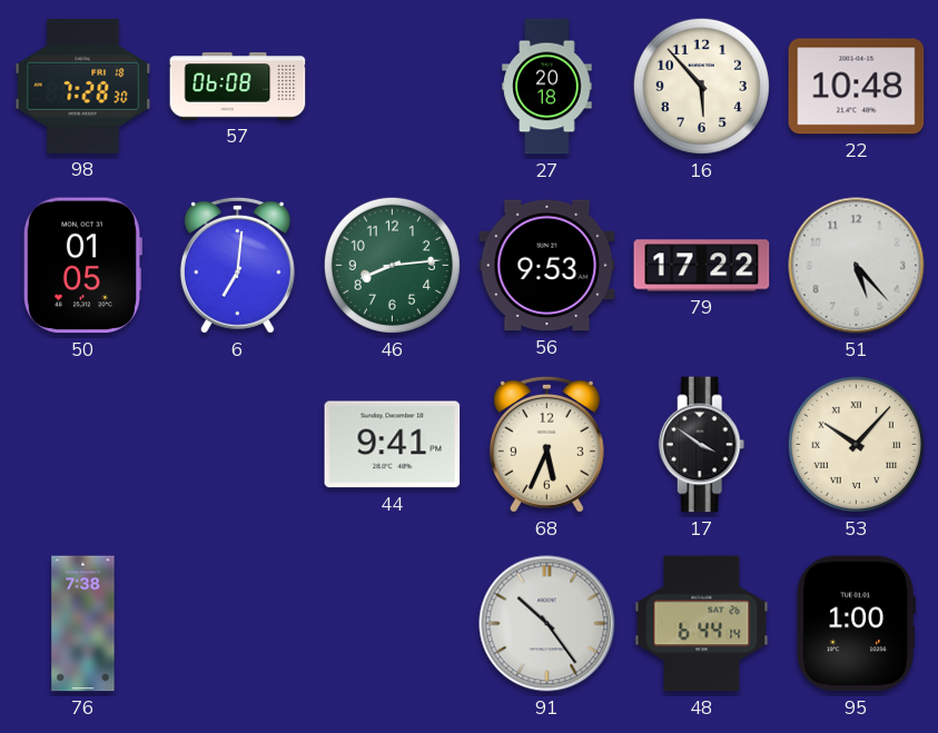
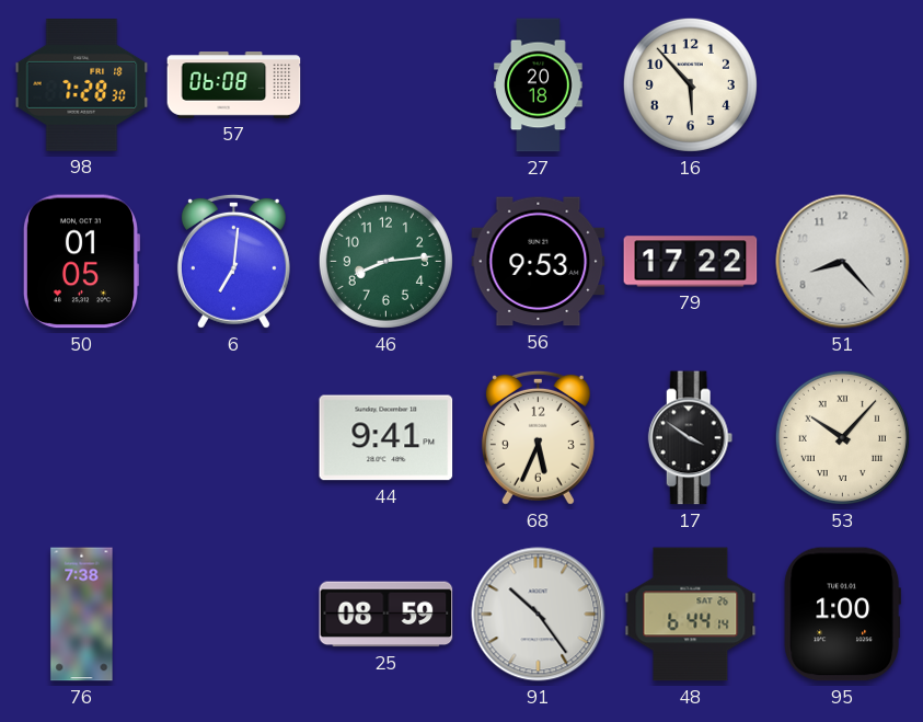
22: 10:48 -> none (857, 87)
51: 5:23 -> 8:23 (843, 262)
25: none -> 08:59 (386, 615)
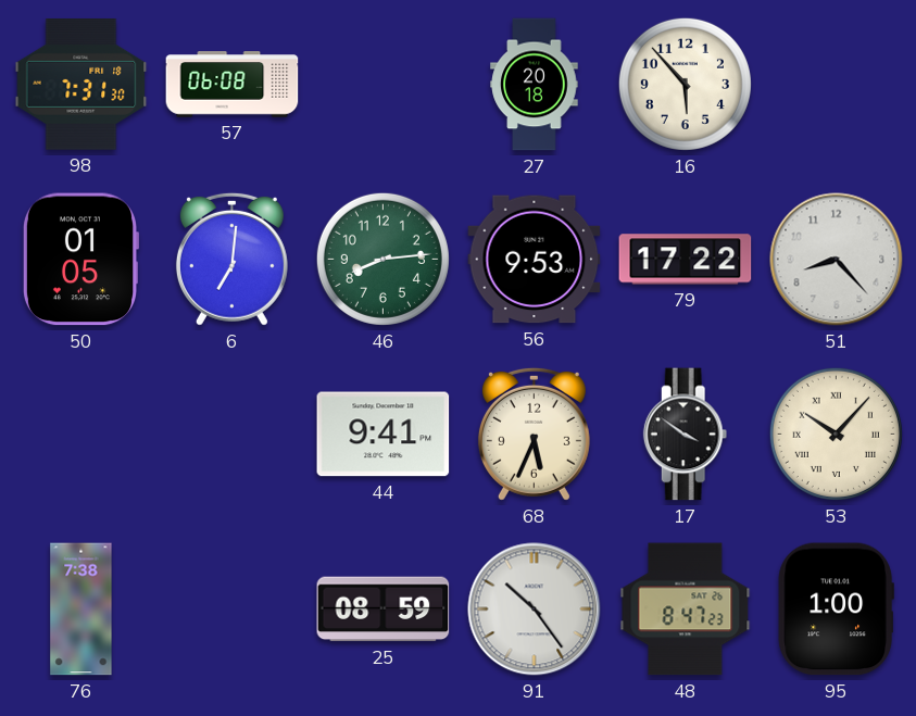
98: 7:28 -> 7:31 (81, 85)
48: 6:44 -> 8:47 (686, 610)
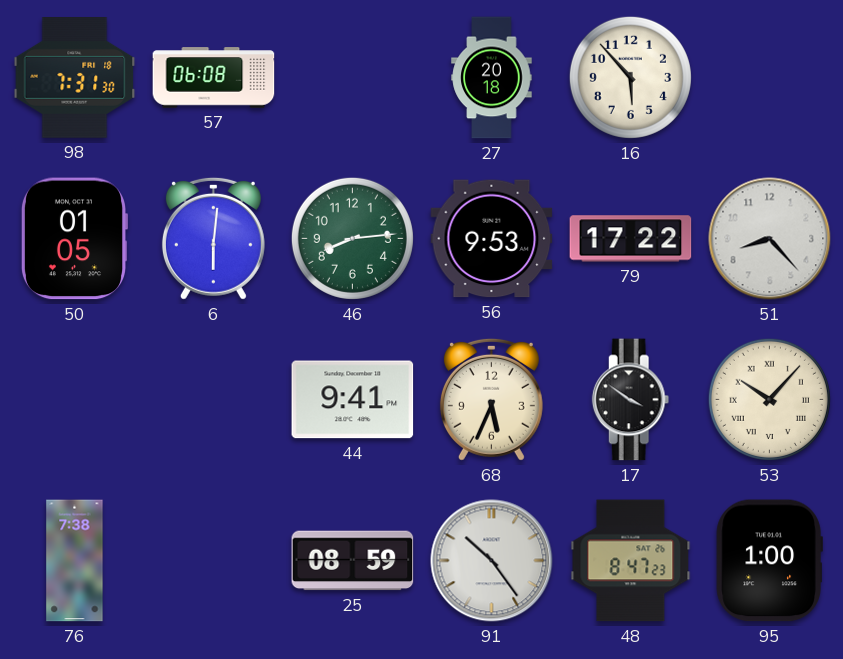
6: 7:01 -> 6:01 (213, 238)
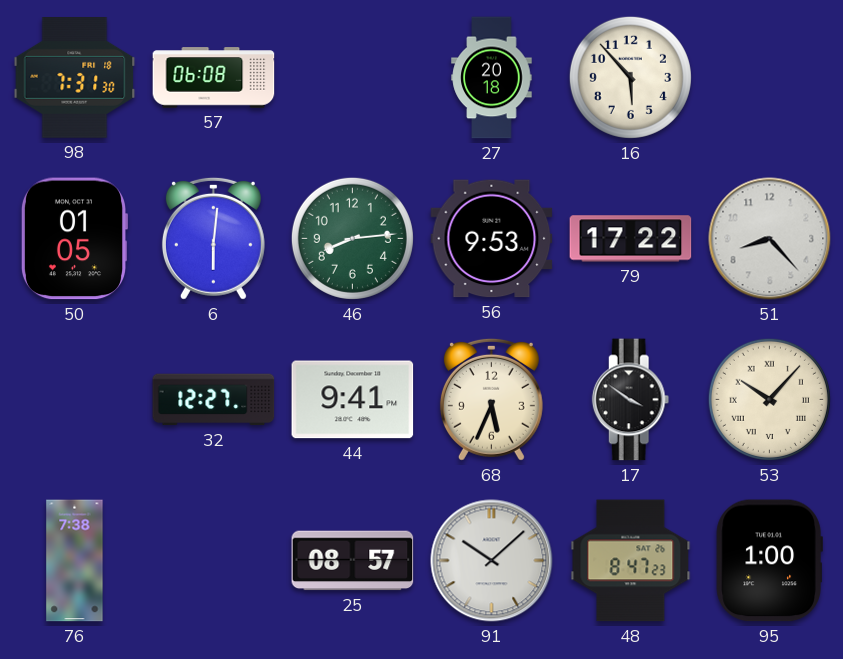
32: none -> 12:27 (214, 400)
25: 08:59 -> 08:57 (353, 561)
91: 10:24 -> 10:08 (492, 561)
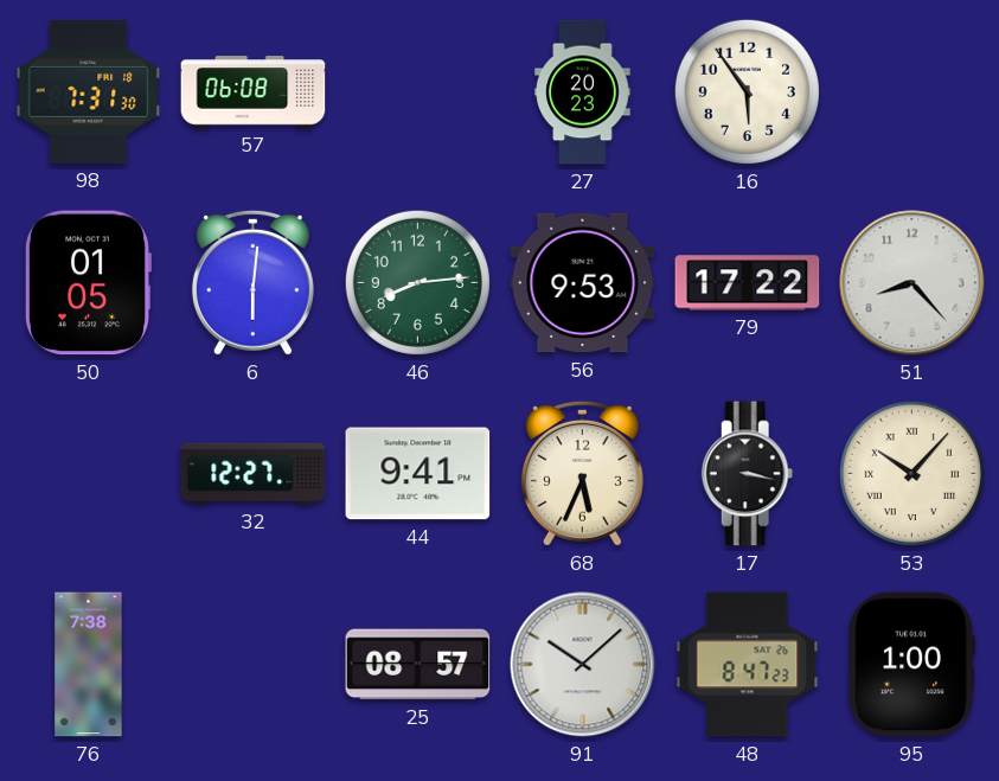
27: 20:18 -> 20:23 (583, 92)
16: 5:53 -> 5:54 (747, 91)
17: 3:51 -> 3:17 (748, 474)
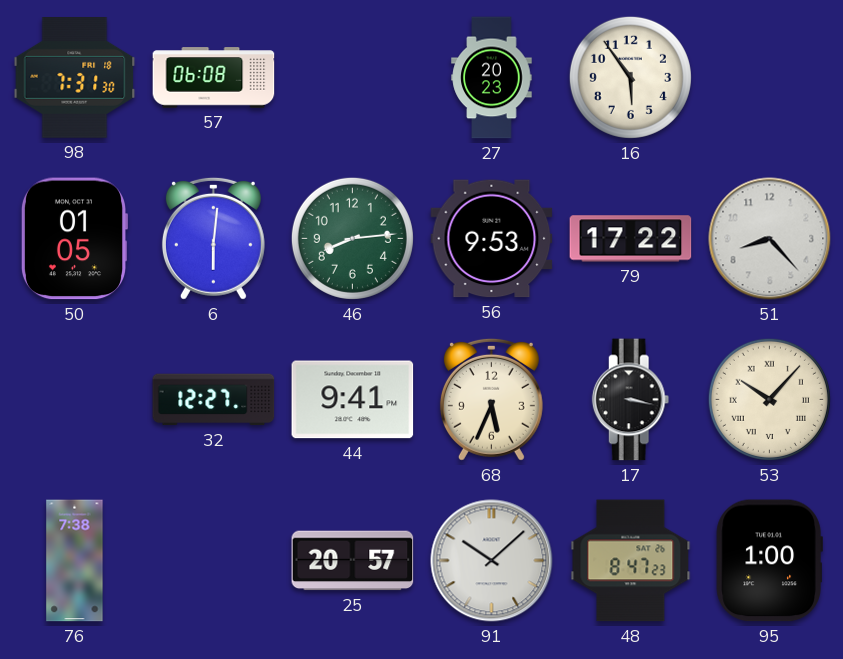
25: 08:57 -> 20:57 (353, 561)
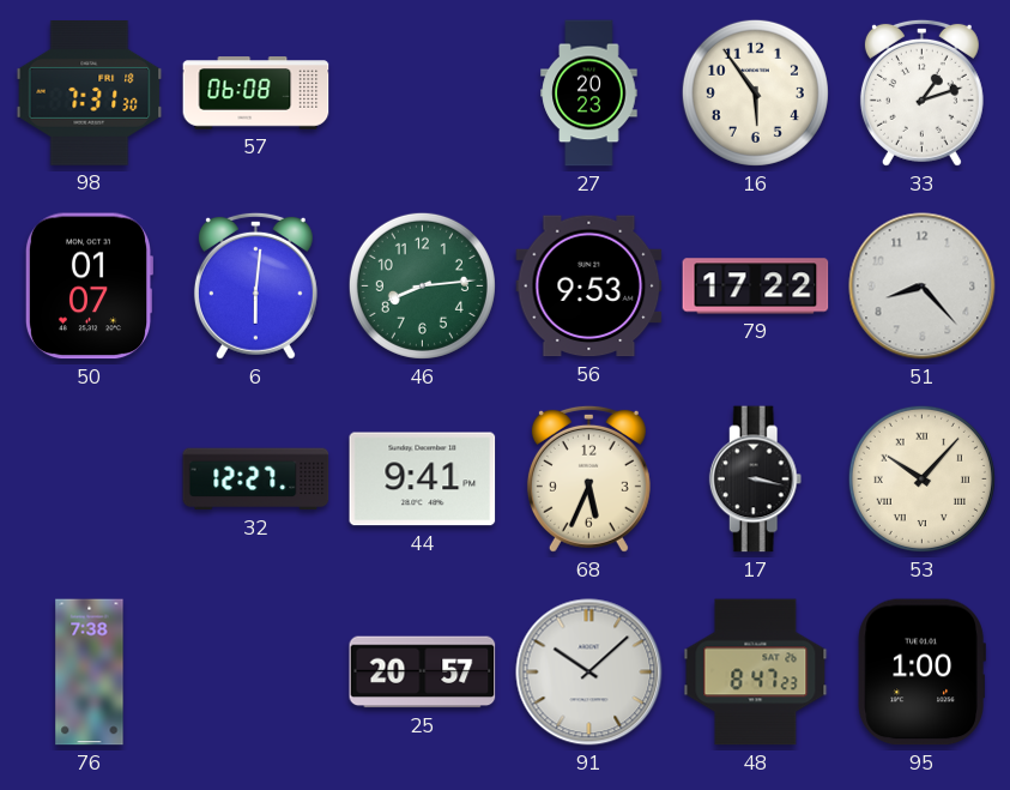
33: none -> 1:12 (921, 92)
50: 01:05 -> 01:07 (87, 287)
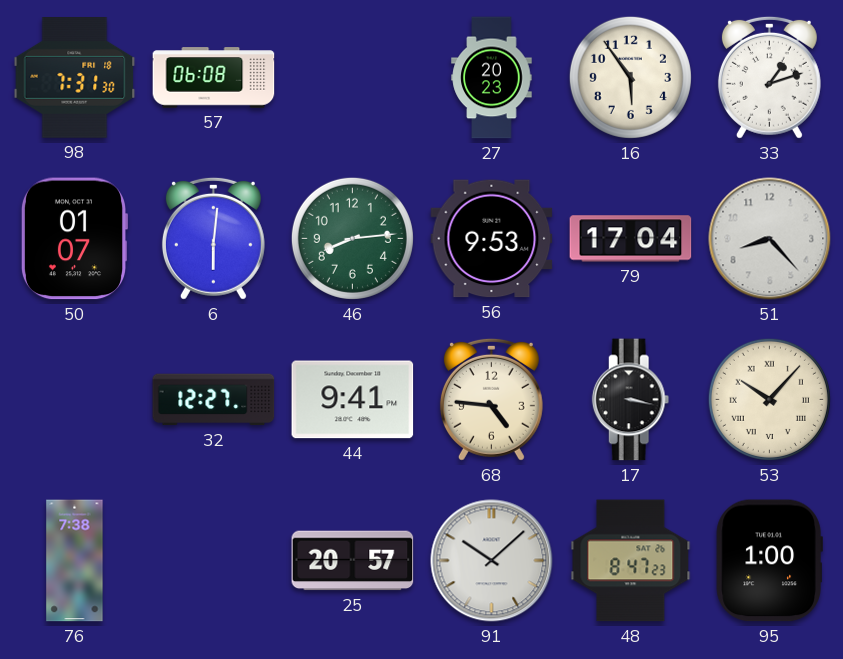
79: 17:22 -> 17:04 (631, 239)
68: 5:34 -> 4:46 (491, 399)
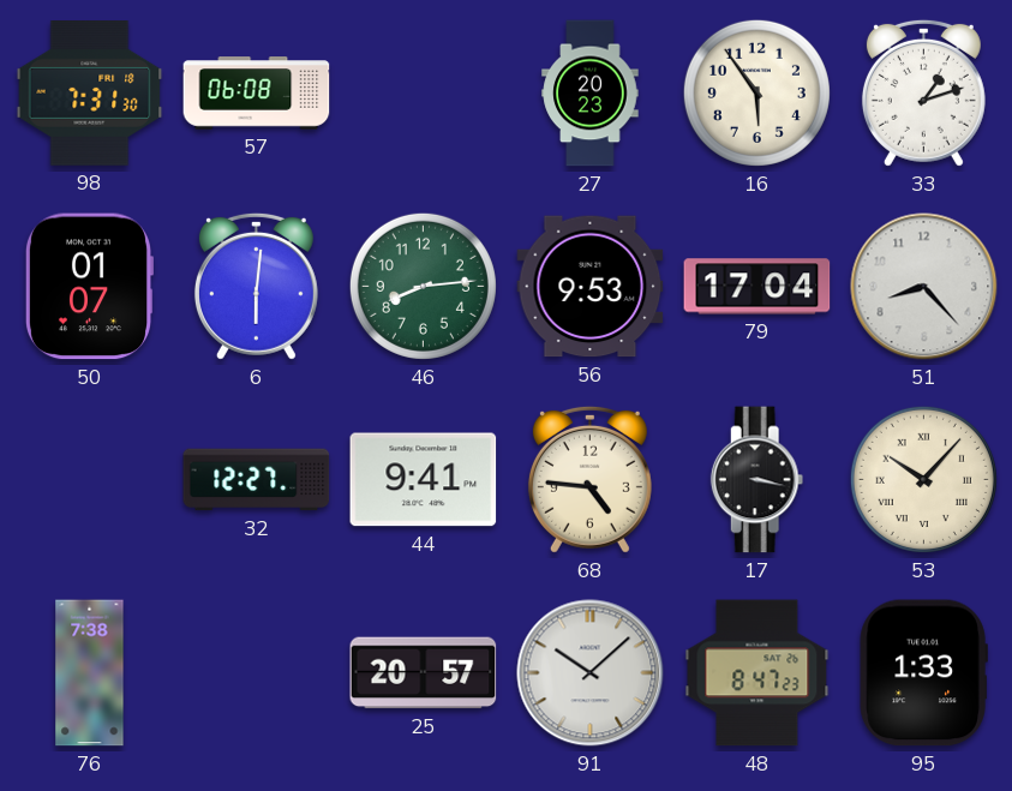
95: 1:00 -> 1:33 (923, 673)
